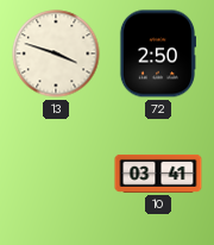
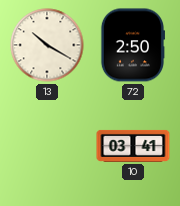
13: 3:48 -> 10:20 (47, 45)
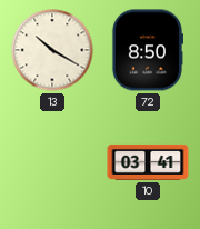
72: 2:50 -> 8:50 (148, 50)
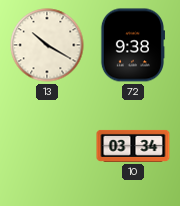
72: 8:50 -> 9:38 (133, 45)
10: 03:41 -> 03:34 (133, 146)
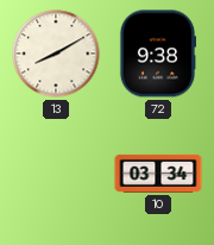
13: 10:20 -> 8:10 (56, 54)
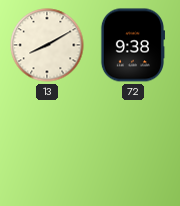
10: 03:34 -> none (158, 174)
